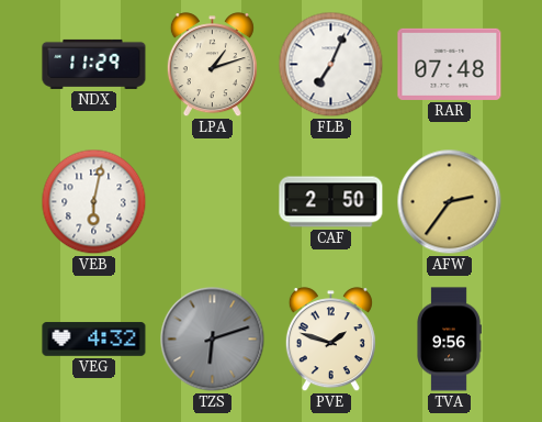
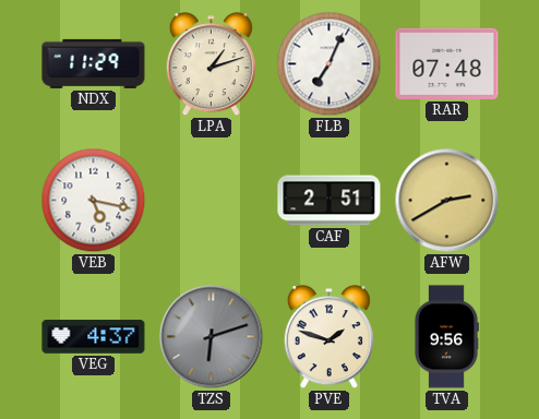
VEB: 6:02 -> 5:17 (94, 201)
CAF: 2:50 -> 2:51 (330, 201)
AFW: 2:36 -> 2:40 (447, 201)
VEG: 4:32 -> 4:37 (94, 337)
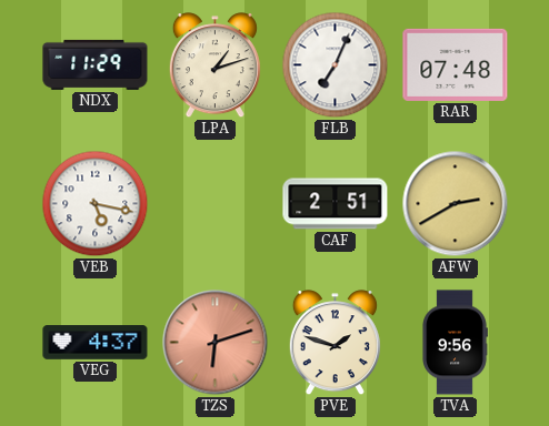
TZS dial: grey -> salmon (216, 343)
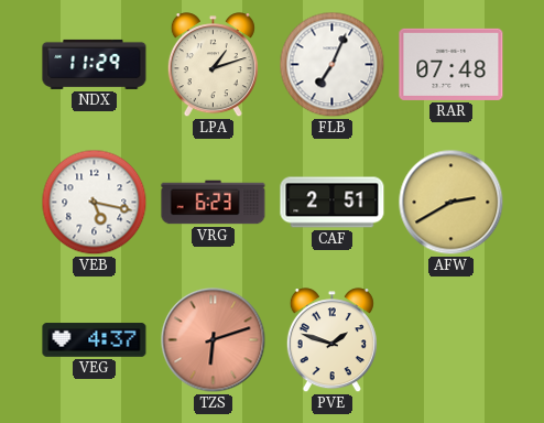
VRG: none -> 6:23 (214, 203)
TVA: 9:56 -> none (455, 343)
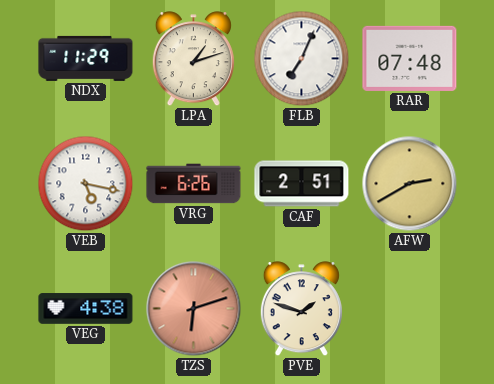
VRG: 6:23 -> 6:26 (194, 184)
VEG: 4:37 -> 4:38 (86, 309)
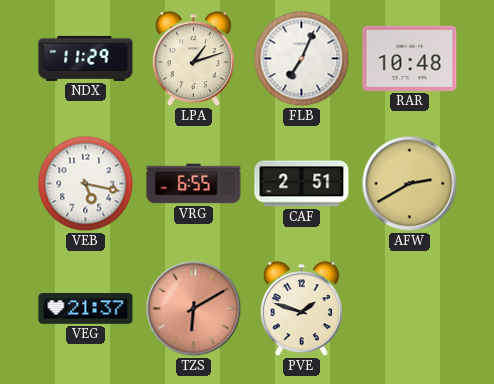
RAR: 07:48 -> 10:48 (410, 58)
VRG: 6:26 -> 6:55 (194, 184)
VEG: 4:38 -> 21:37 (86, 309)
TZS: 6:12 -> 6:10 (194, 309)
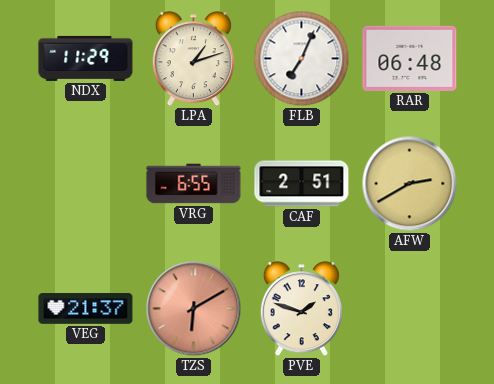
RAR: 10:48 -> 06:48 (410, 58)
VEB: 5:17 -> none (86, 184)
